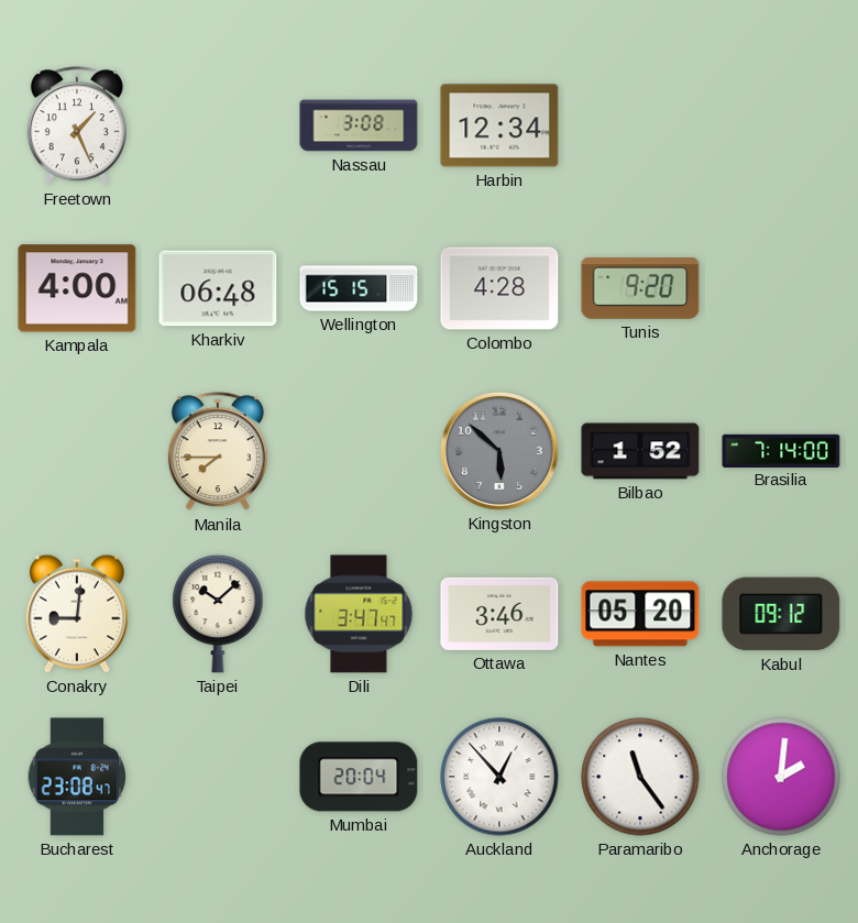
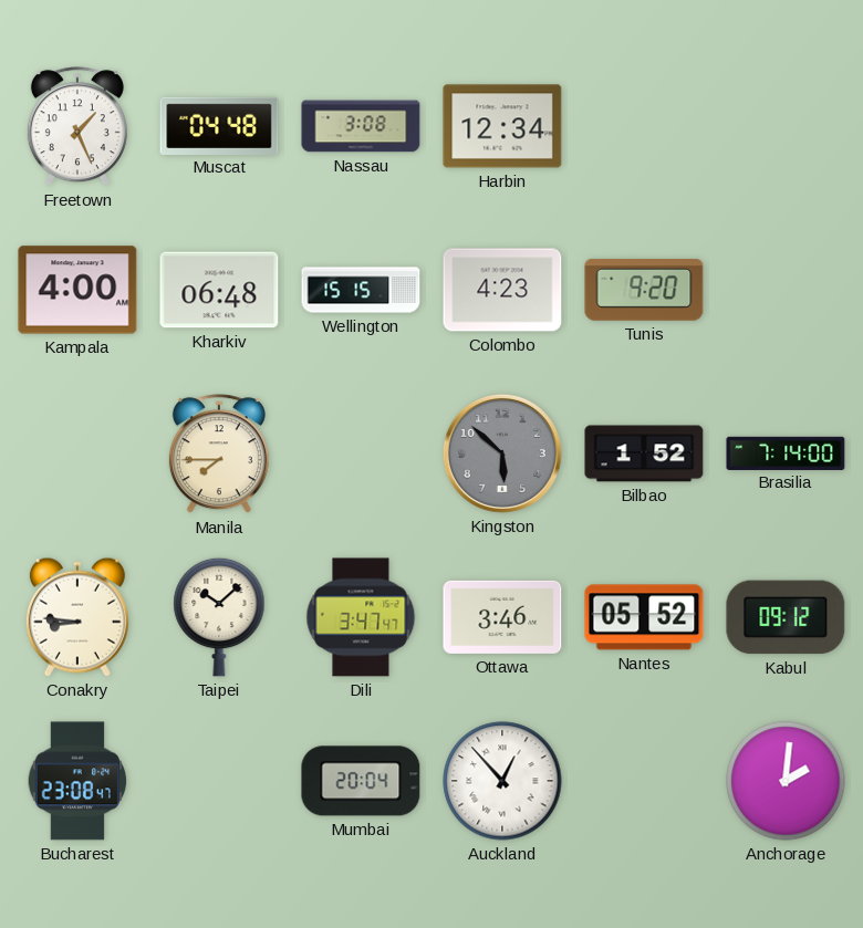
Muscat: none -> 04:48 (219, 125)
Colombo: 4:28 -> 4:23 (502, 290)
Conakry: 9:01 -> 8:46 (77, 617)
Nantes: 05:20 -> 05:52 (644, 617)
Paramaribo: 11:24 -> none (640, 777)
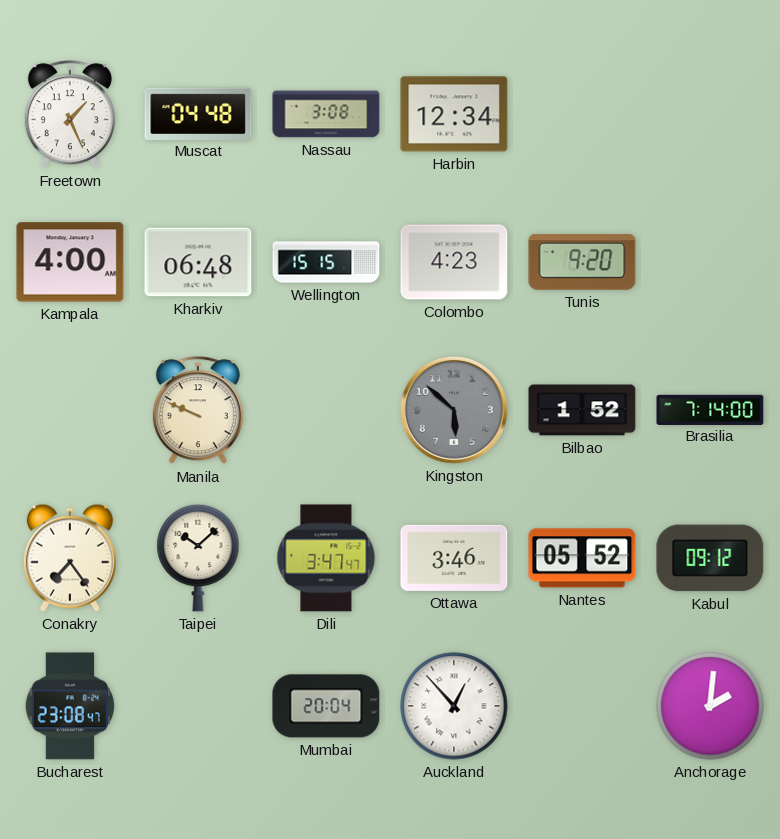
Manila: 7:45 -> 9:49 (198, 411)
Conakry: 8:46 -> 7:24 (70, 558)
